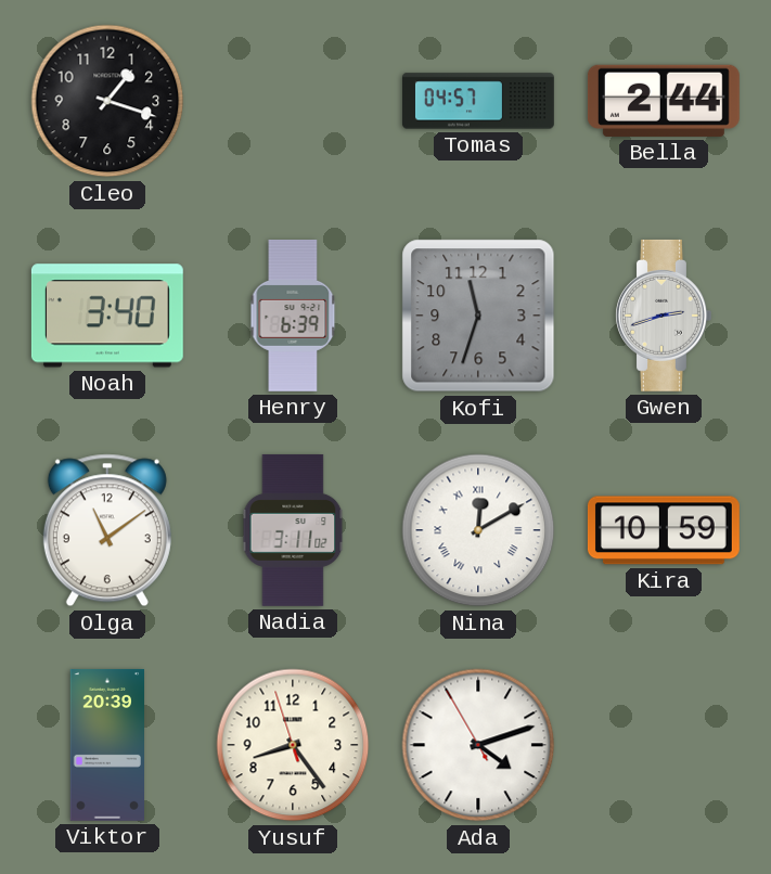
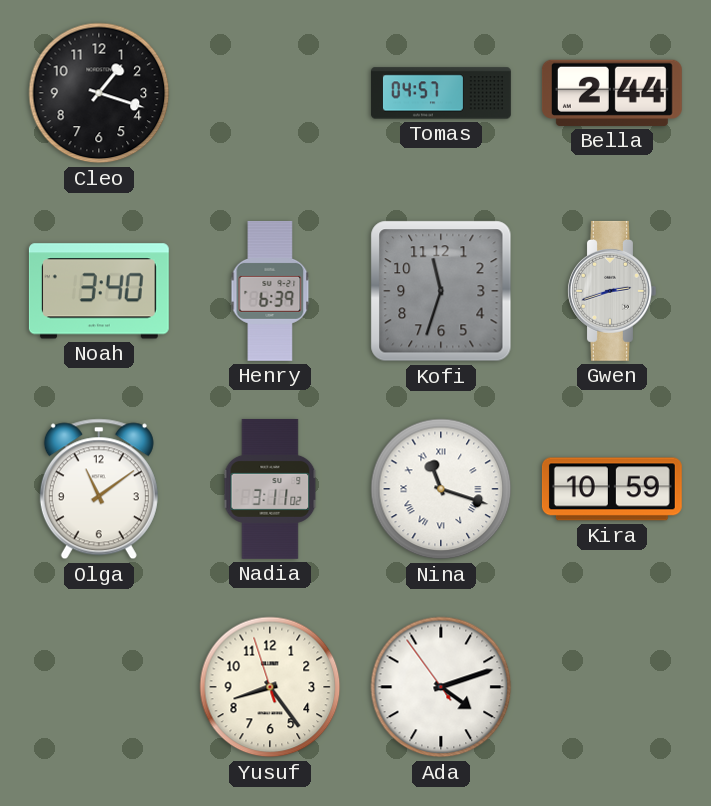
Nina: 12:10 -> 11:18 (441, 489)
Viktor: 20:39 -> none (106, 745)
Ada: 4:11:55 -> 4:11:54 (441, 687)
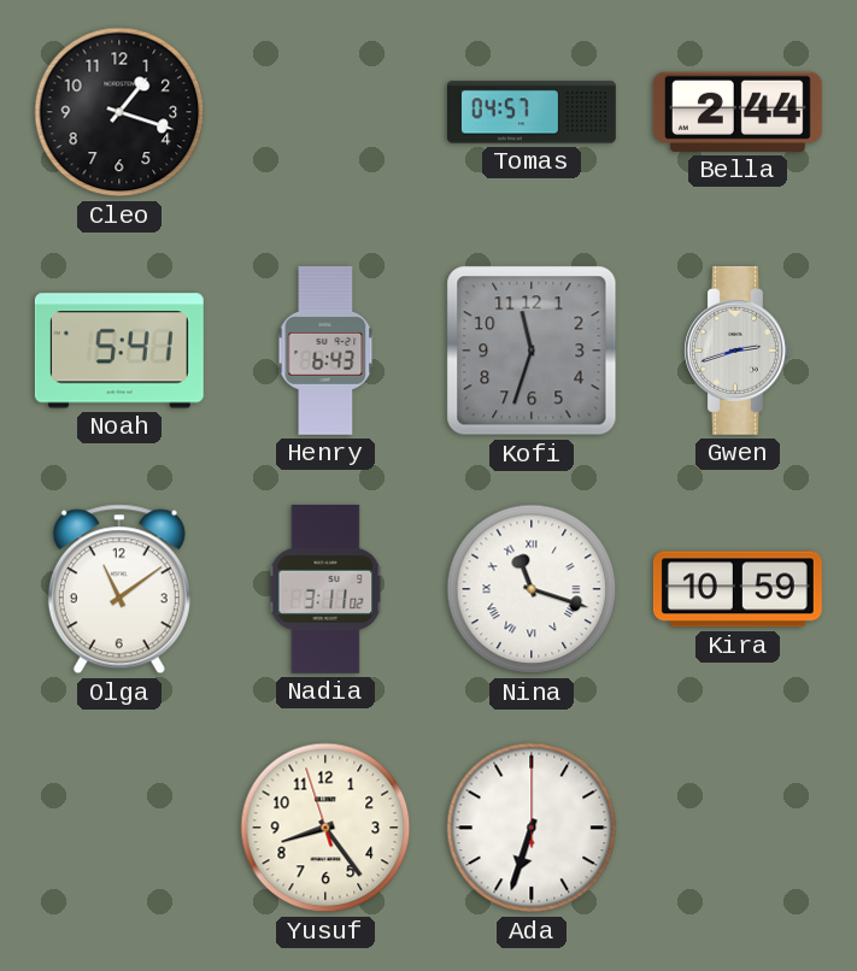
Noah: 3:40 -> 5:41 (119, 351)
Henry: 6:39 -> 6:43 (325, 351)
Ada: 4:11 -> 6:33 (532, 828)
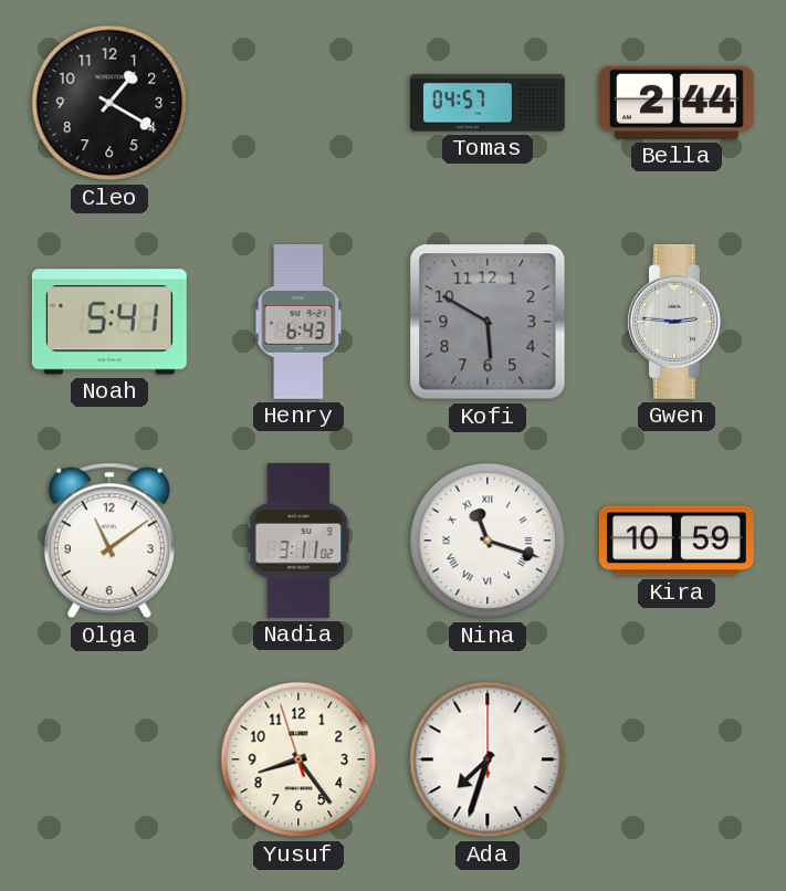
Cleo: 1:18 -> 1:20 (109, 103)
Kofi: 11:33 -> 5:50 (488, 322)
Gwen: 2:42 -> 2:46 (677, 322)
Ada: 6:33 -> 7:33 (488, 759)
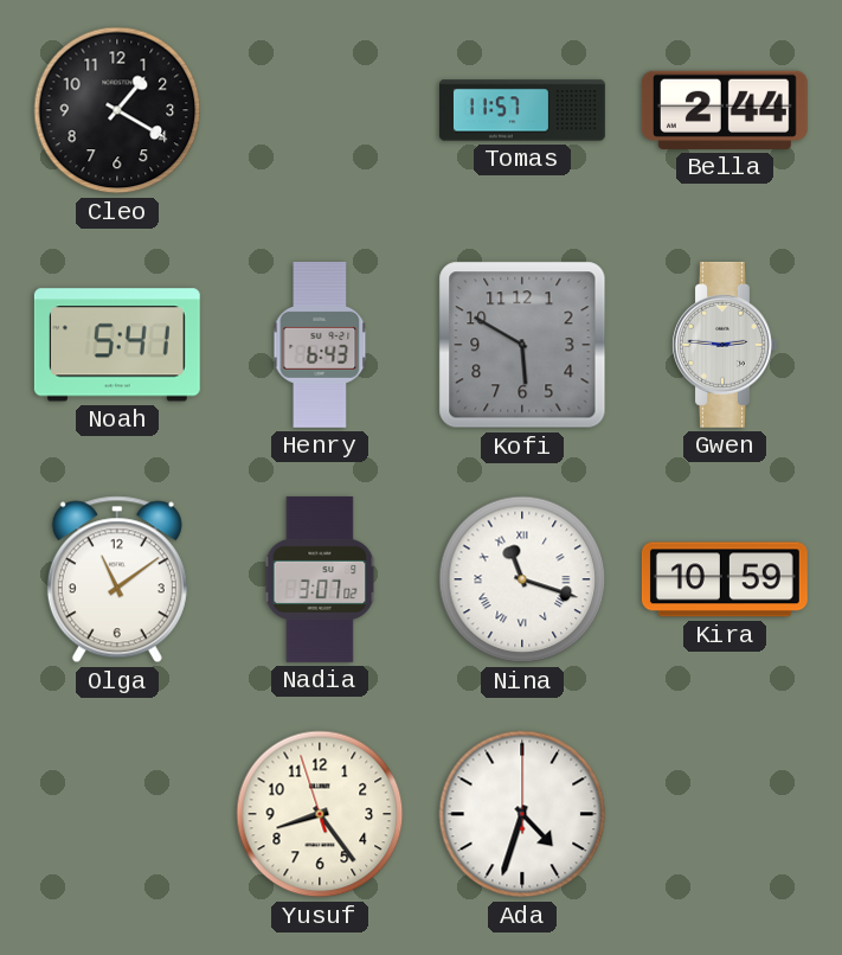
Tomas: 04:57 -> 11:57 (522, 110)
Nadia: 3:11 -> 3:07 (320, 579)
Ada: 7:33 -> 4:33 (522, 814)
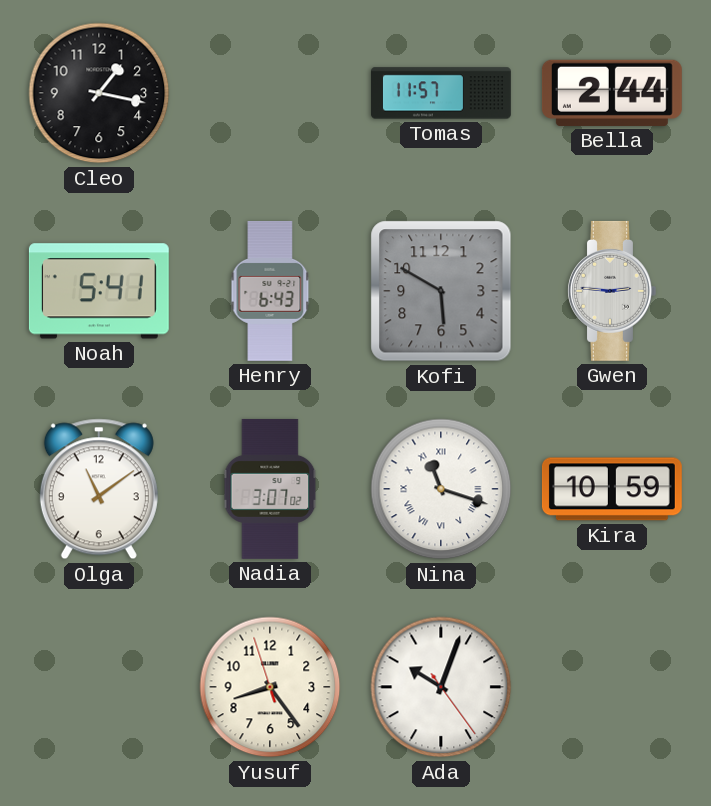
Cleo: 1:20 -> 1:17 (99, 93)
Ada: 4:33 -> 10:03 (441, 687)
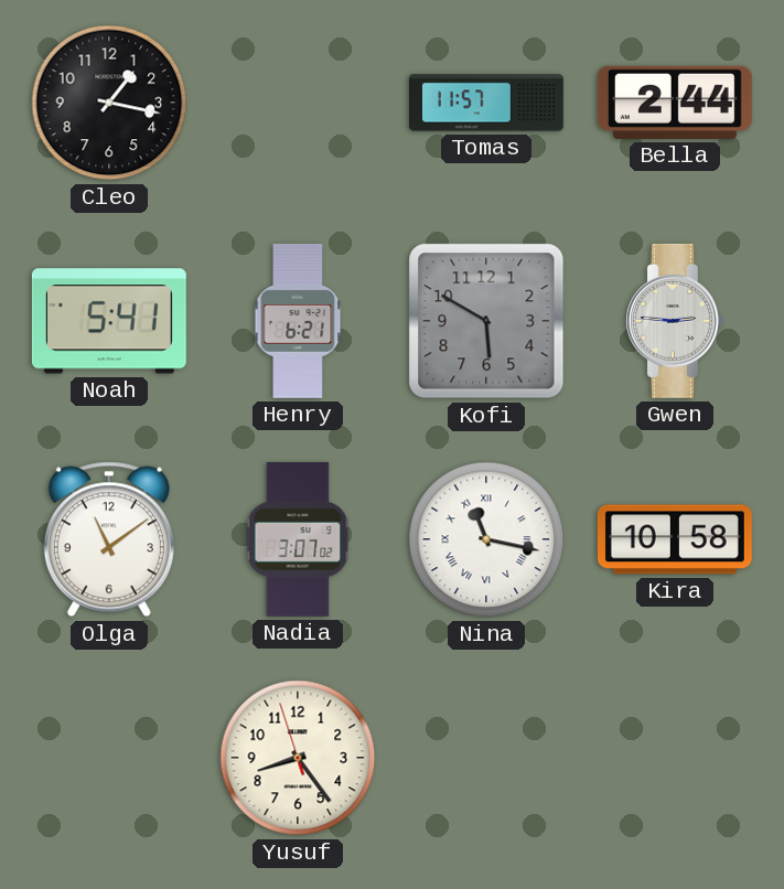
Henry: 6:43 -> 6:21 (298, 321)
Nina: 11:18 -> 11:17 (486, 539)
Kira: 10:59 -> 10:58 (675, 539)
Ada: 10:03 -> none (441, 687)
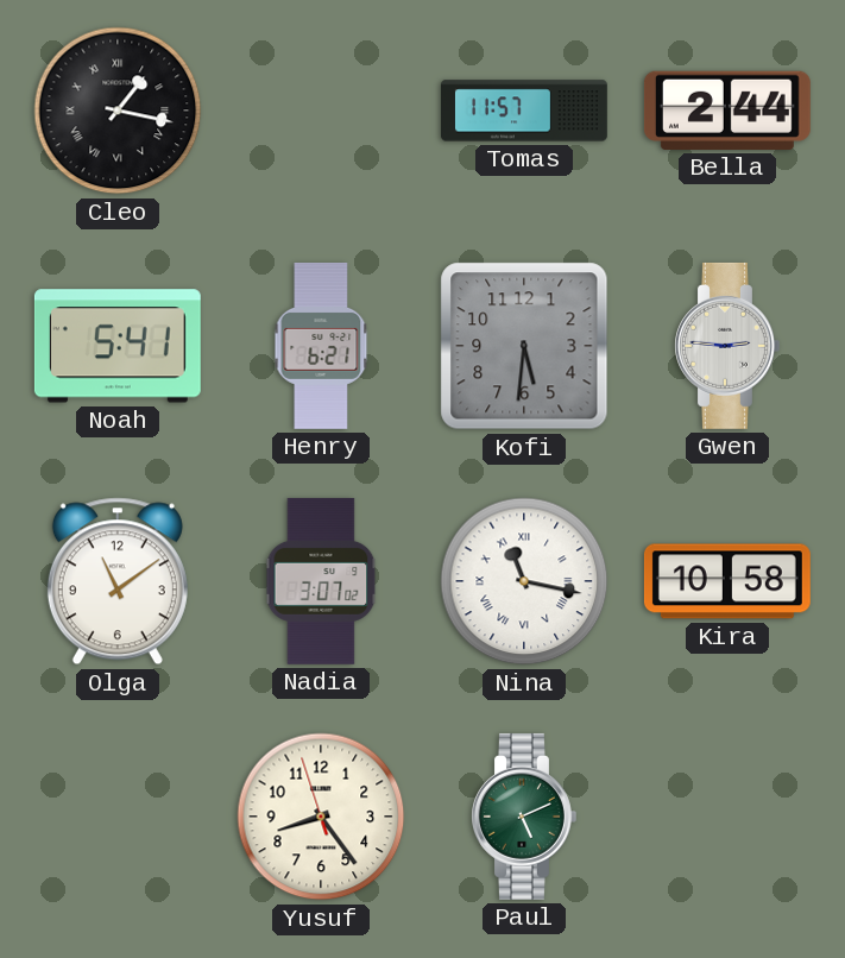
Cleo numerals: Arabic -> Roman (118, 111)
Kofi: 5:50 -> 5:31 (524, 346)
Paul: none -> 5:11 (524, 817)
